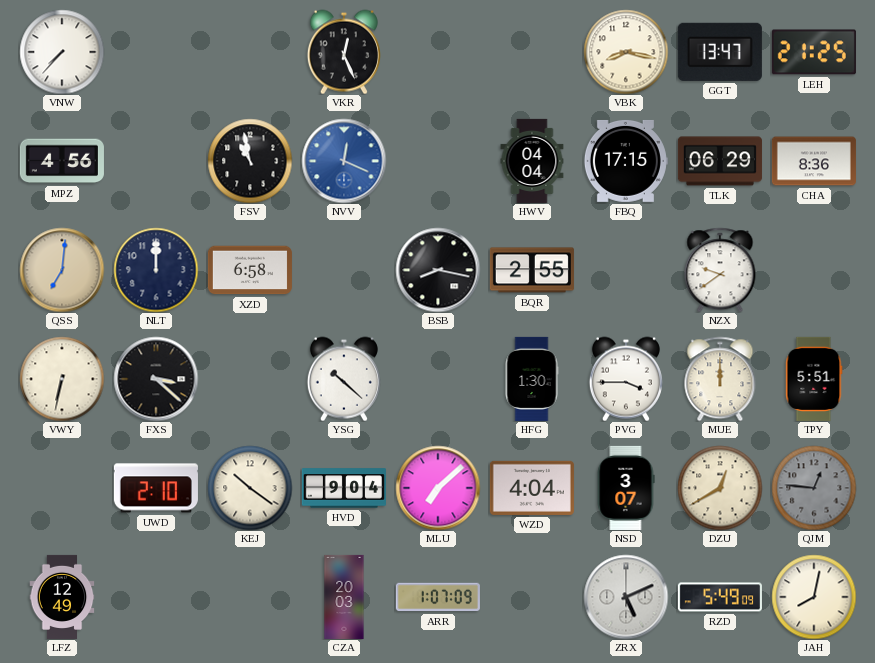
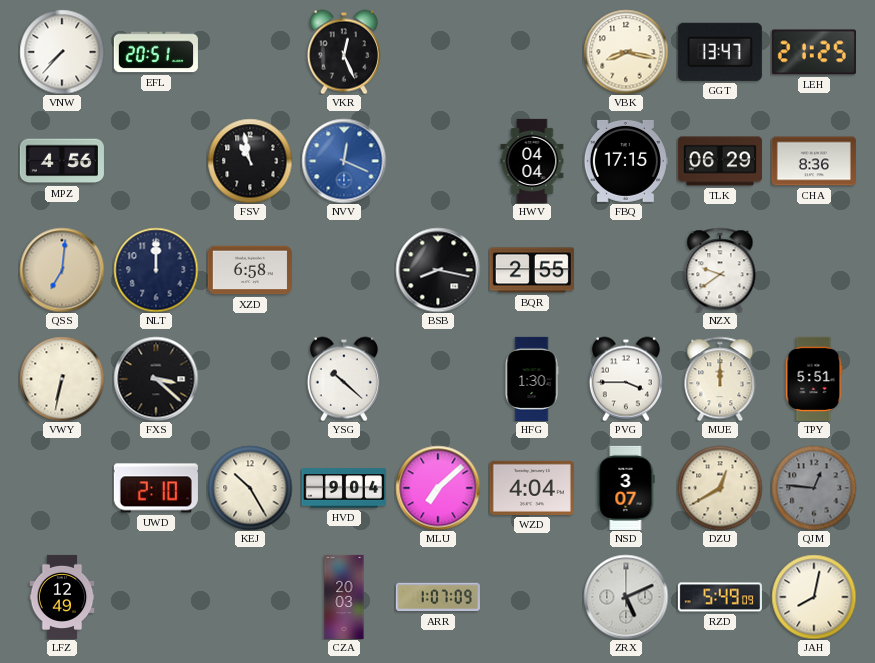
EFL: none -> 20:51 (156, 52)
KEJ: 10:21 -> 10:25 (250, 488)
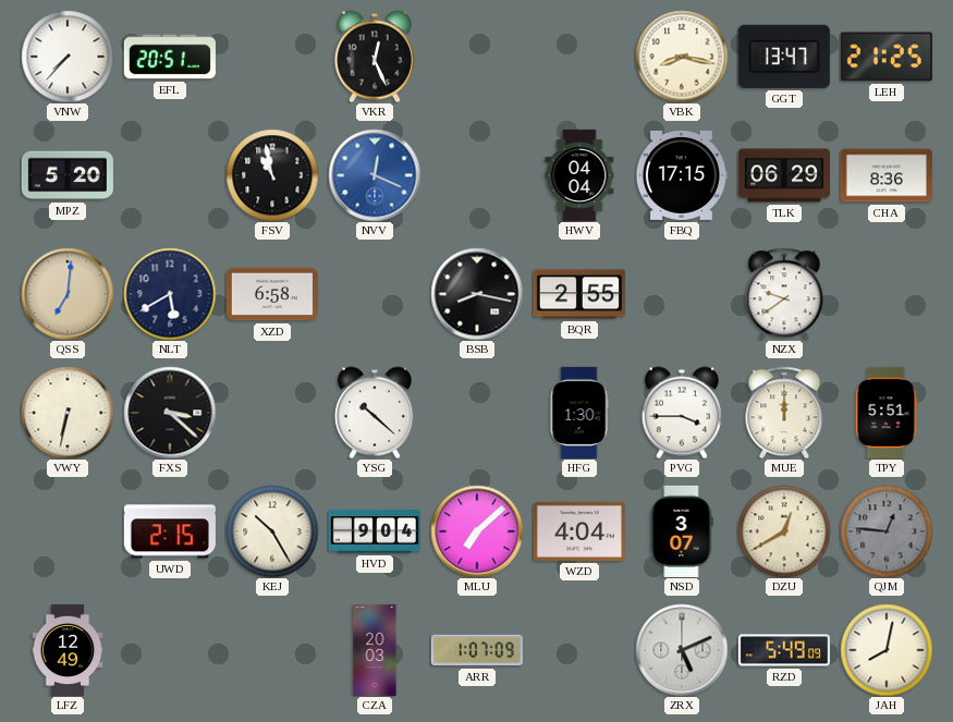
MPZ: 4:56 -> 5:20 (68, 175)
NLT: 12:00 -> 5:40 (170, 294)
UWD: 2:10 -> 2:15 (170, 531)
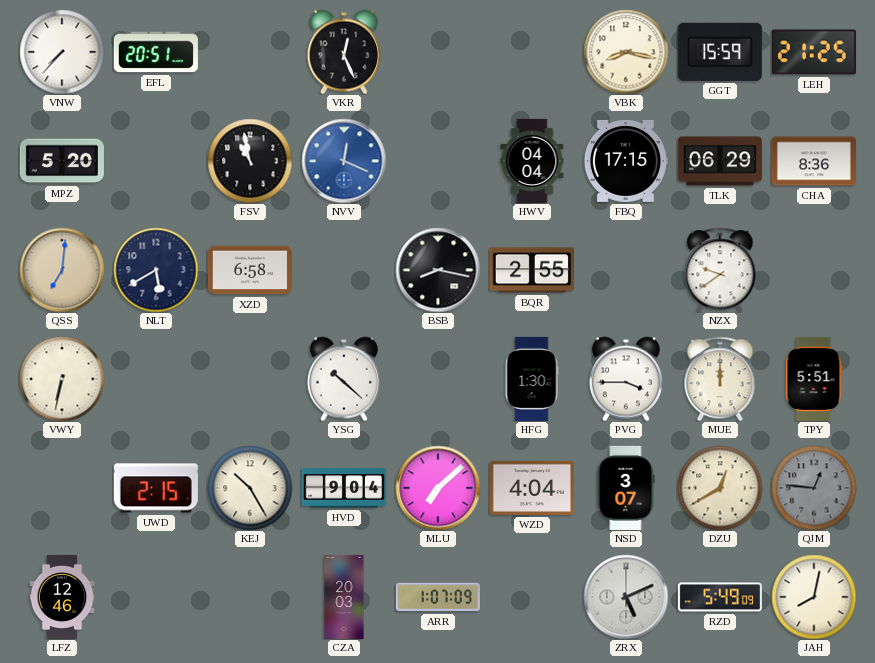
GGT: 13:47 -> 15:59 (720, 52)
FXS: 3:22 -> none (170, 413)
LFZ: 12:49 -> 12:46 (62, 597)
